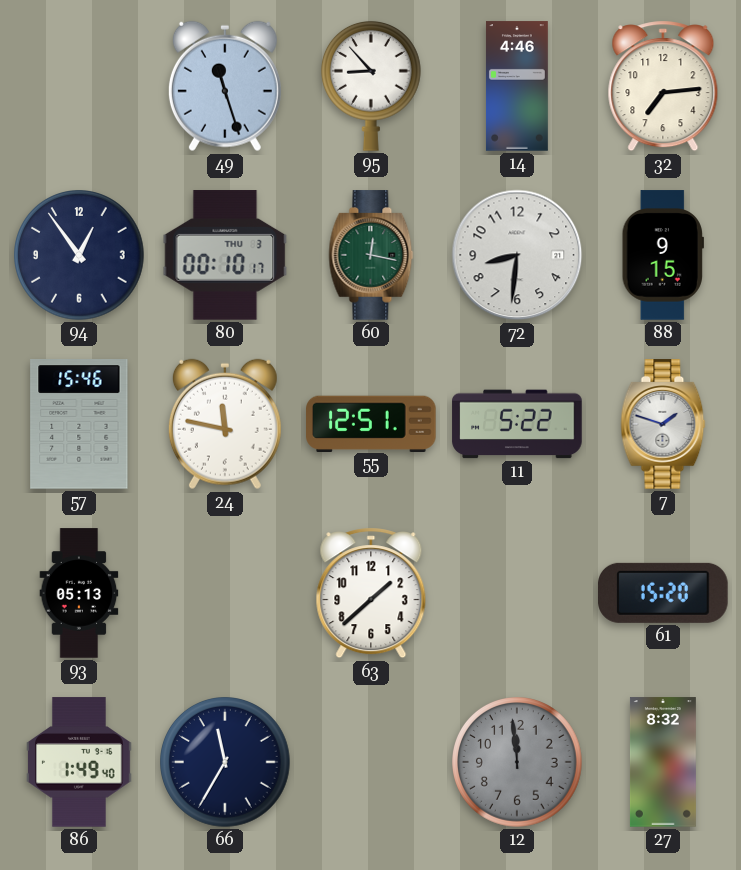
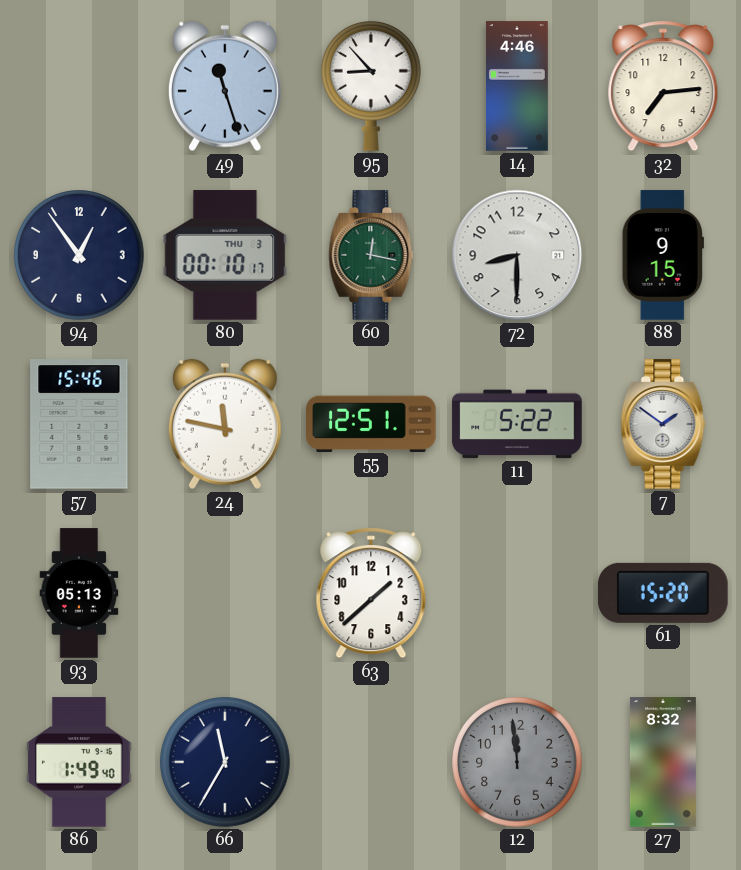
72: 8:31 -> 8:30 (517, 255)
7: 1:48 -> 1:51 (663, 424)
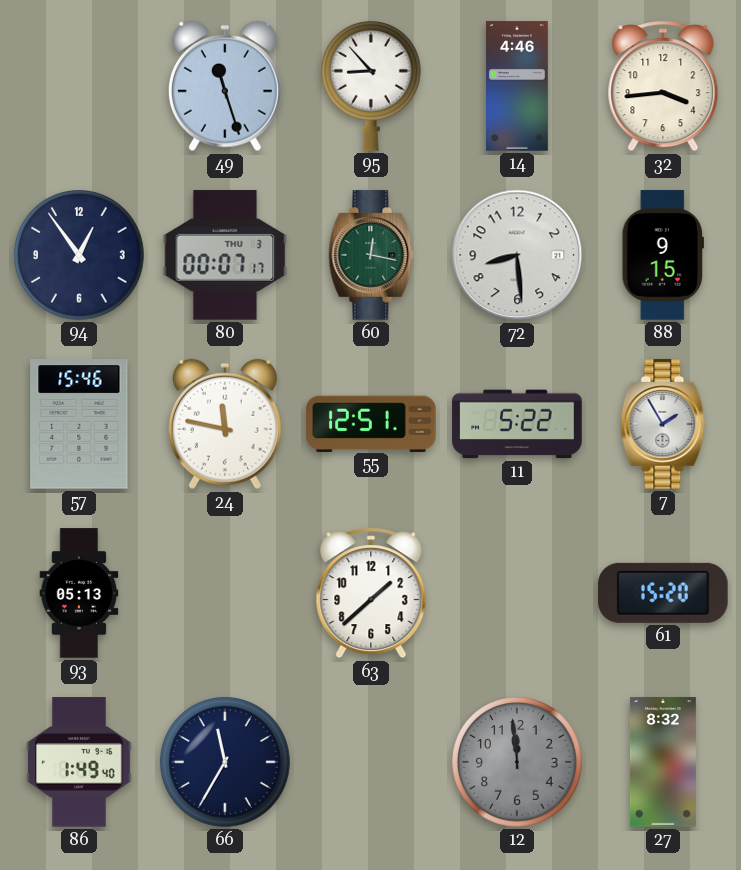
32: 7:14 -> 3:44 (663, 86)
80: 00:10 -> 00:07 (225, 255)
72: 8:30 -> 8:29 (517, 255)
7: 1:51 -> 1:55 (663, 424)
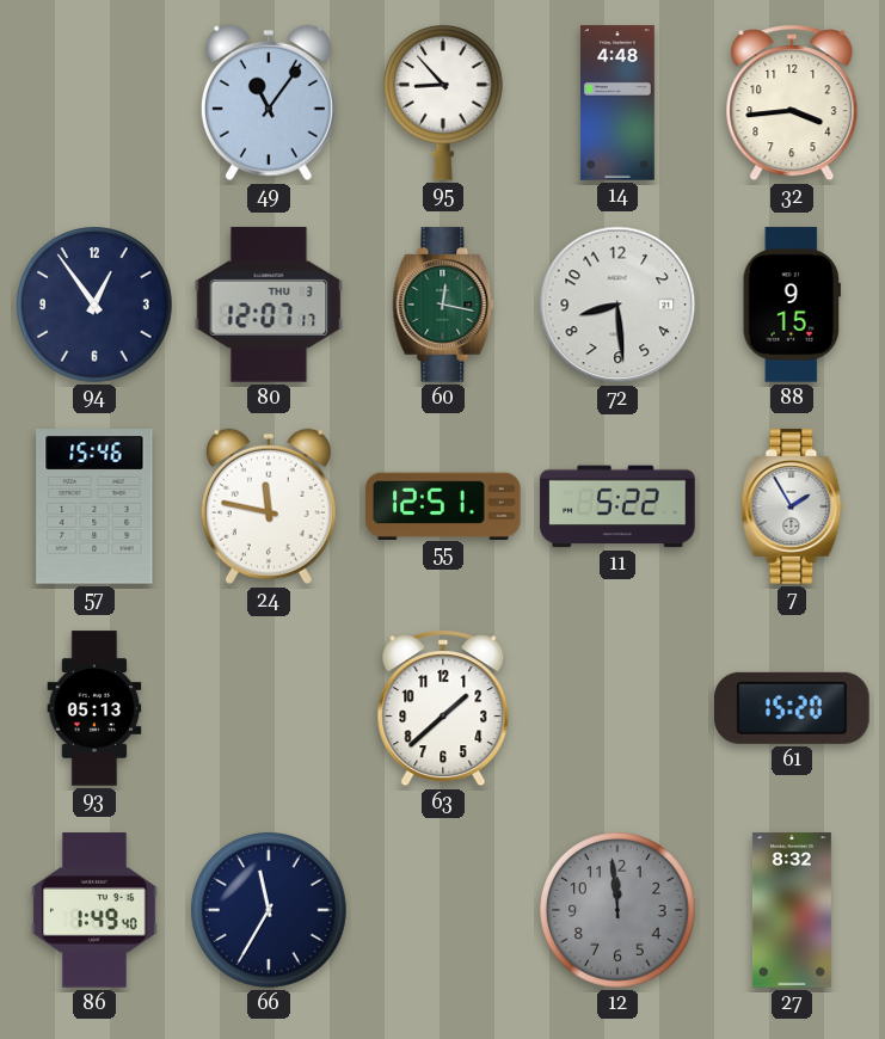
49: 11:27 -> 11:06 (269, 103)
14: 4:46 -> 4:48 (617, 103)
80: 00:07 -> 12:07 (269, 305)
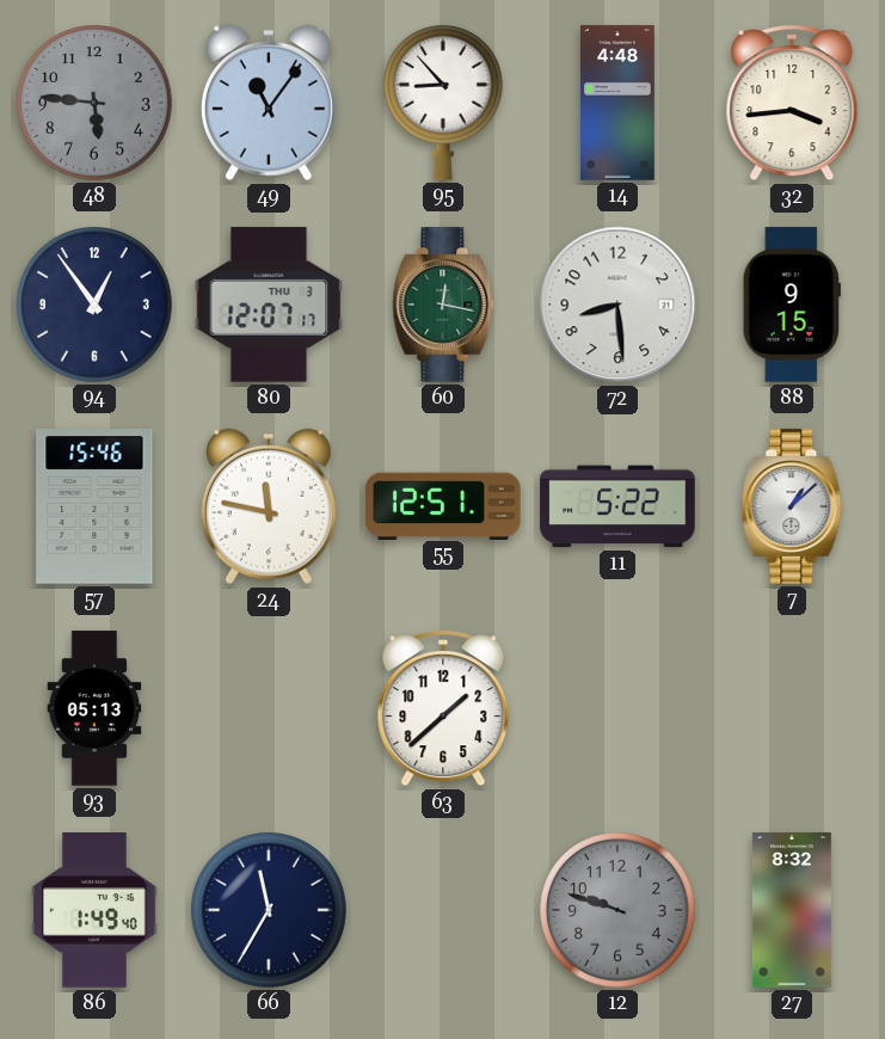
48: none -> 5:46 (96, 104)
7: 1:55 -> 1:08 (792, 506)
61: 15:20 -> none (793, 708)
12: 11:59 -> 9:48 (619, 911)
